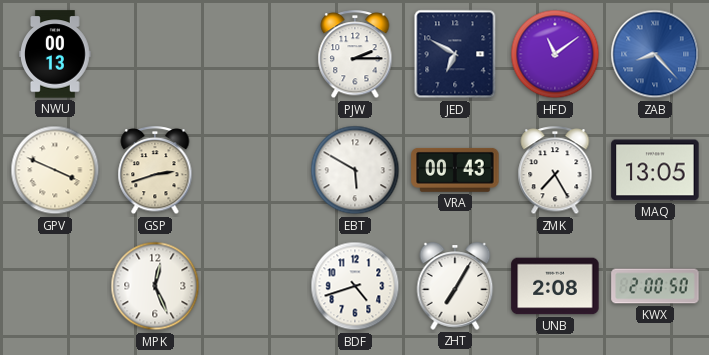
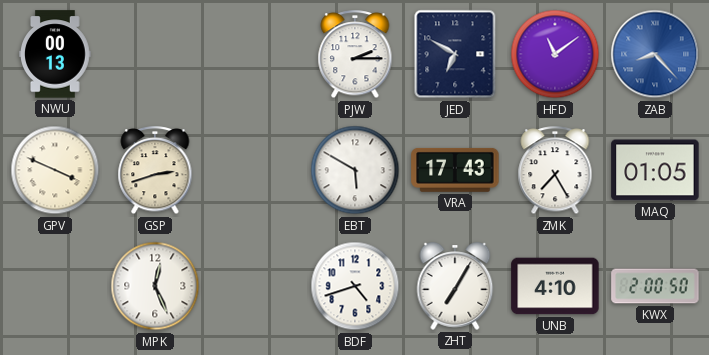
VRA: 00:43 -> 17:43 (455, 170)
MAQ: 13:05 -> 01:05 (655, 170)
UNB: 2:08 -> 4:10 (555, 286)
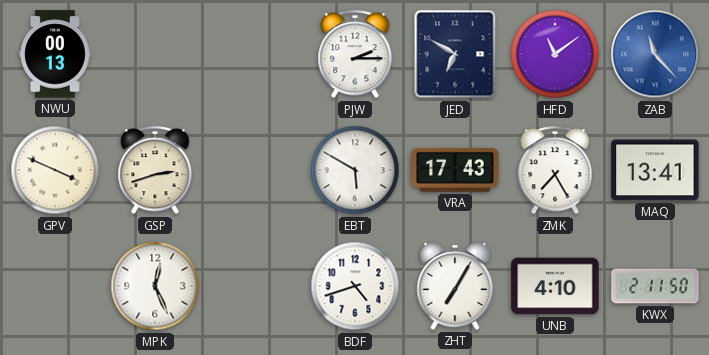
ZAB: 8:23 -> 11:23 (655, 54)
MAQ: 01:05 -> 13:41 (655, 170)
KWX: 2:00 -> 2:11 (655, 286)
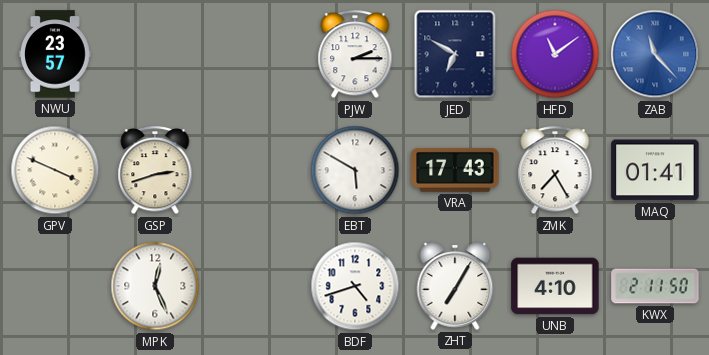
NWU: 00:13 -> 23:57 (56, 54)
MAQ: 13:41 -> 01:41 (655, 170)
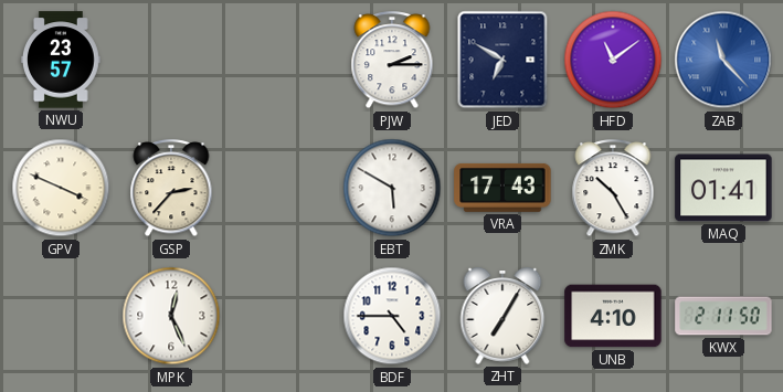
GSP: 2:42 -> 2:37 (171, 189)
ZMK: 7:25 -> 10:25 (613, 189)
BDF: 4:42 -> 4:45 (392, 316)
